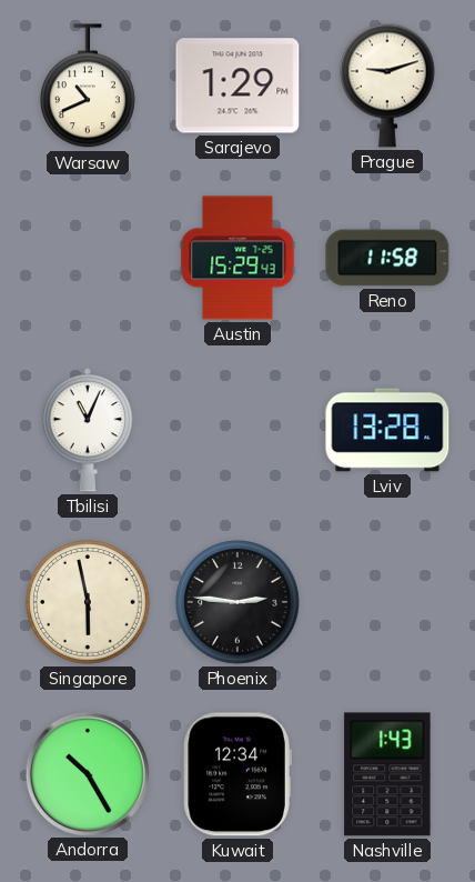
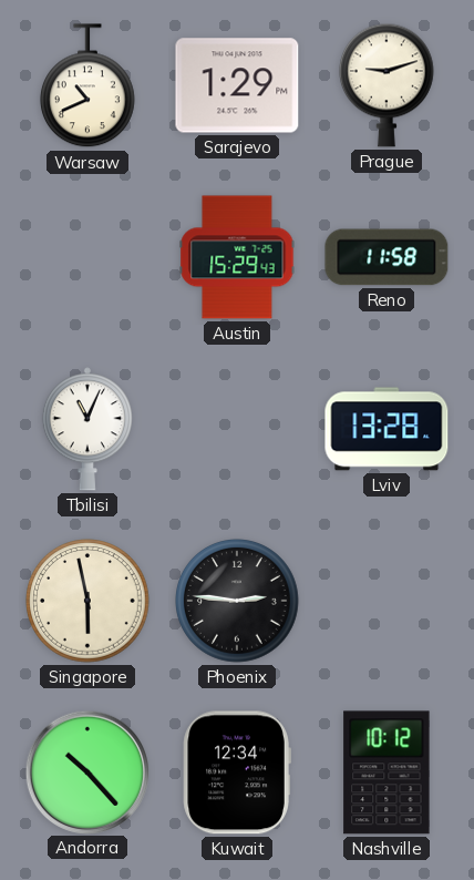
Andorra: 10:25 -> 10:23 (86, 771)
Nashville: 1:43 -> 10:12 (387, 772)
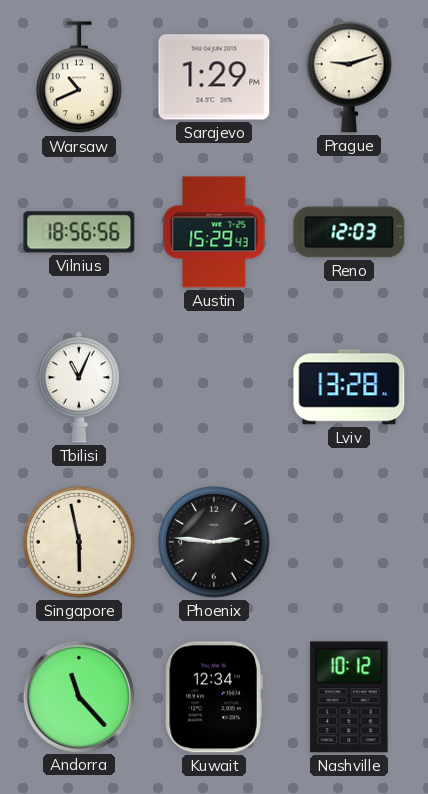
Vilnius: none -> 18:56 (79, 232)
Reno: 11:58 -> 12:03 (349, 232)
Andorra: 10:23 -> 11:23 (78, 696)
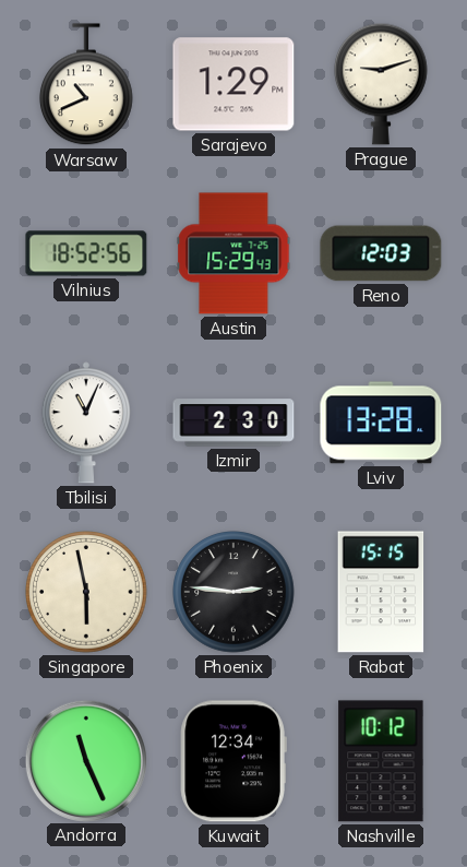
Vilnius: 18:56 -> 18:52 (86, 253)
Izmir: none -> 2:30 (234, 423)
Rabat: none -> 15:15 (381, 592)
Andorra: 11:23 -> 11:26 (85, 760)
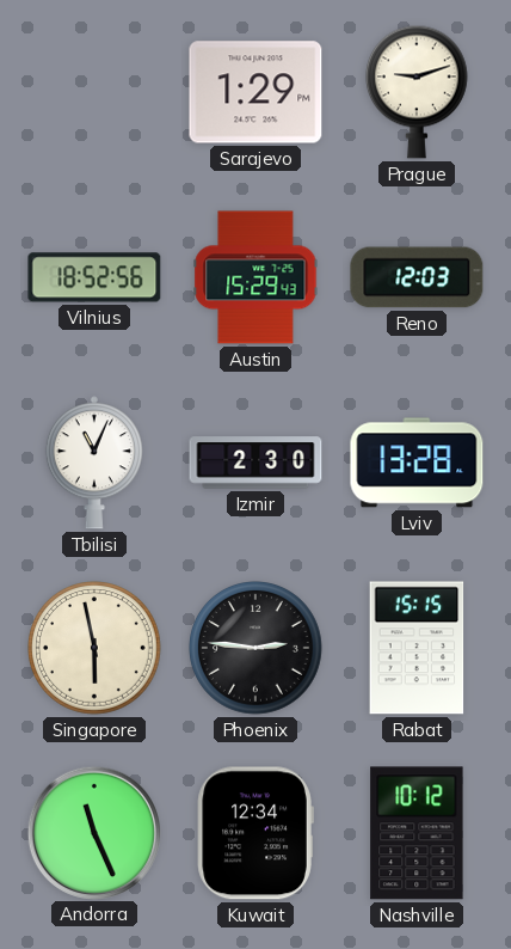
Warsaw: 10:41 -> none (86, 85)
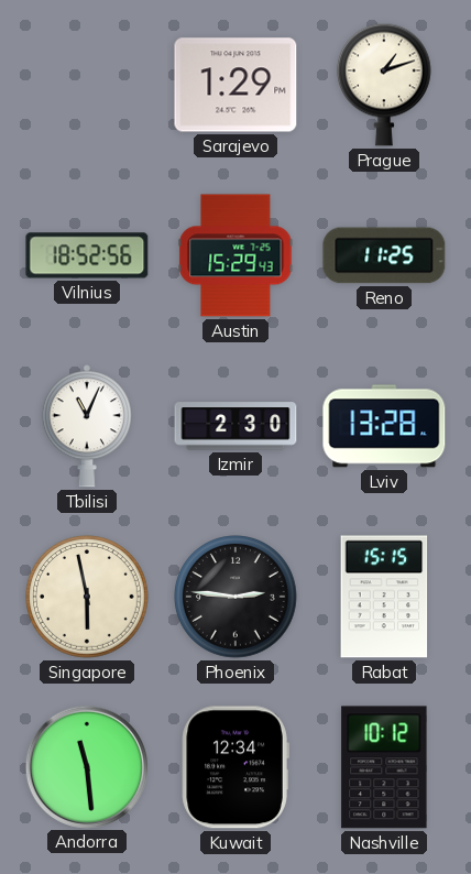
Prague: 9:12 -> 1:12 (384, 85)
Reno: 12:03 -> 11:25 (384, 255)
Andorra: 11:26 -> 11:29 (86, 766)
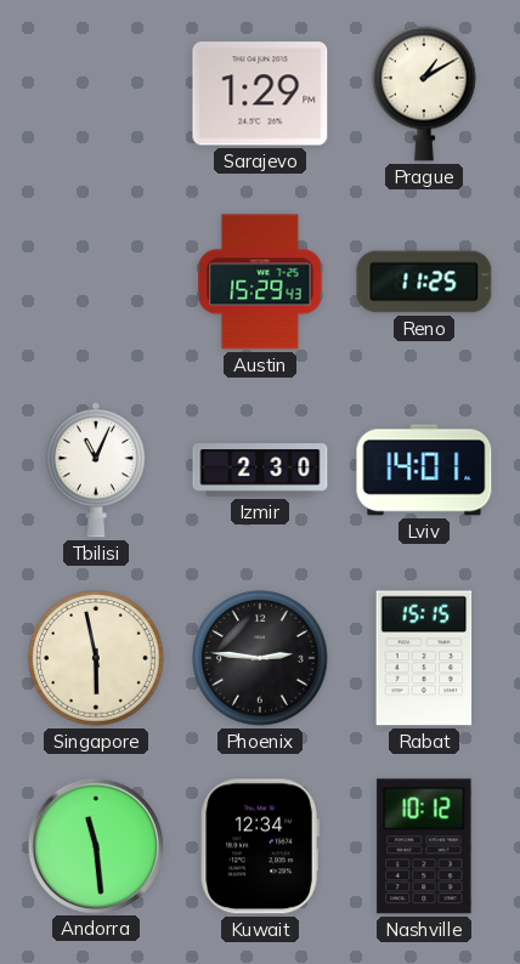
Prague: 1:12 -> 1:10 (424, 93)
Vilnius: 18:52 -> none (87, 255)
Lviv: 13:28 -> 14:01 (424, 470)
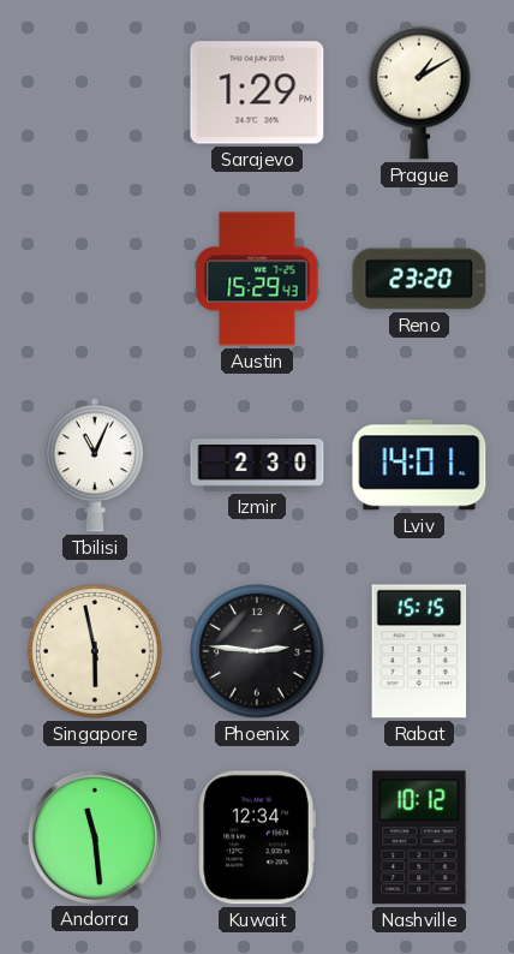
Reno: 11:25 -> 23:20 (419, 279)
